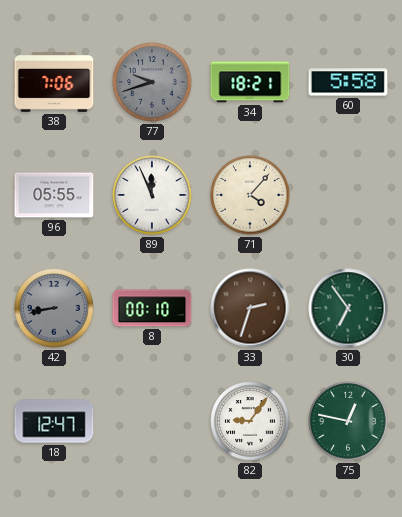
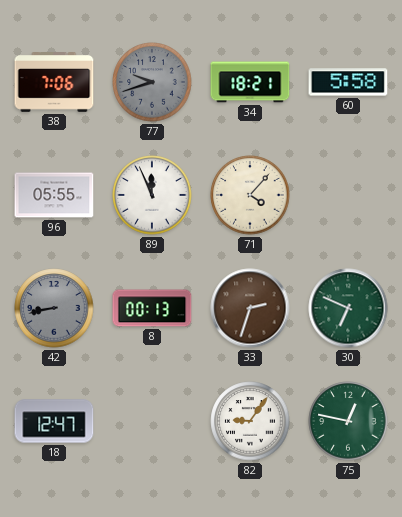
8: 00:10 -> 00:13 (152, 308)
30: 6:54 -> 6:49 (348, 308)
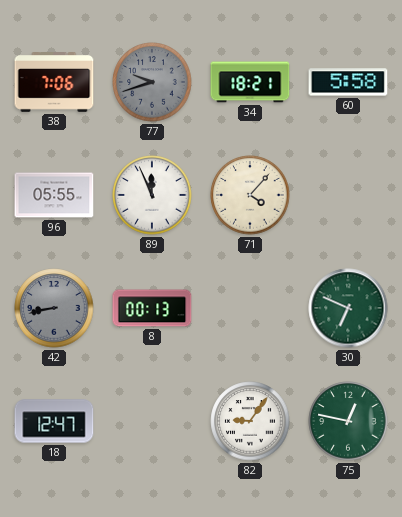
33: 2:33 -> none (250, 308)
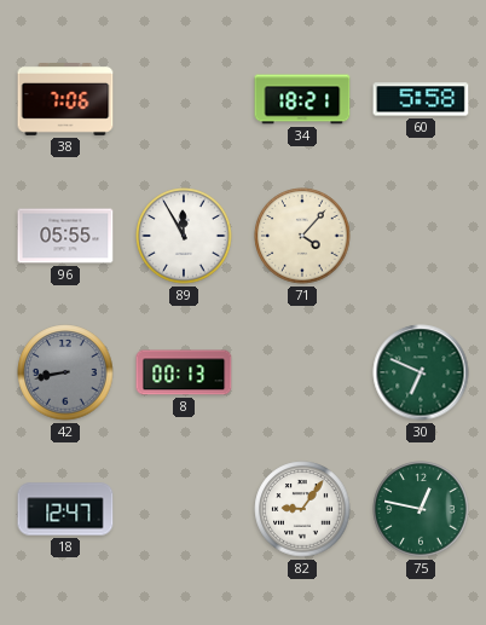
77: 9:42 -> none (152, 82)
89: 11:56 -> 11:55 (184, 236)
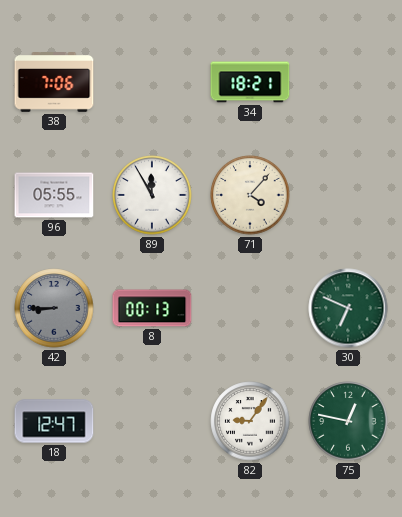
60: 5:58 -> none (421, 99)
42: 8:43 -> 8:45 (54, 308)
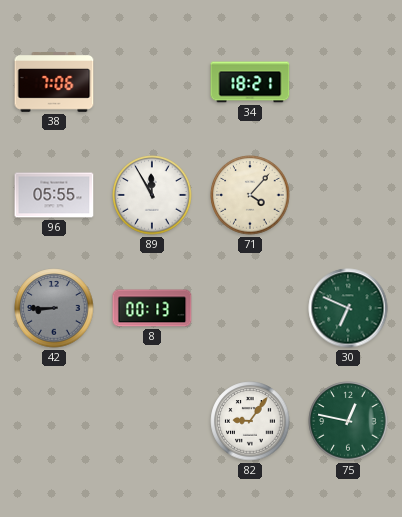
18: 12:47 -> none (54, 421)
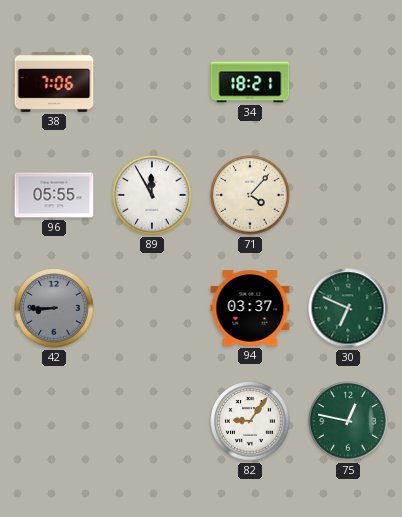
8: 00:13 -> none (152, 308)
94: none -> 03:37 (250, 308)
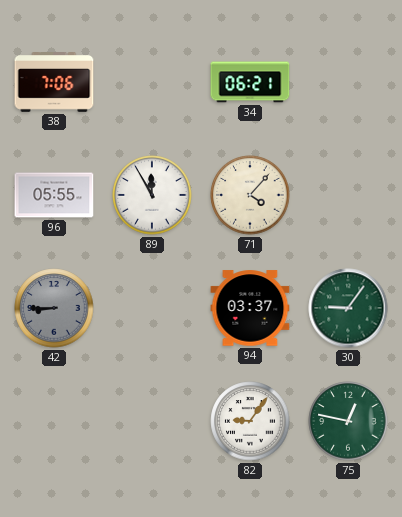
34: 18:21 -> 06:21 (250, 82)
30: 6:49 -> 9:06 (348, 308)
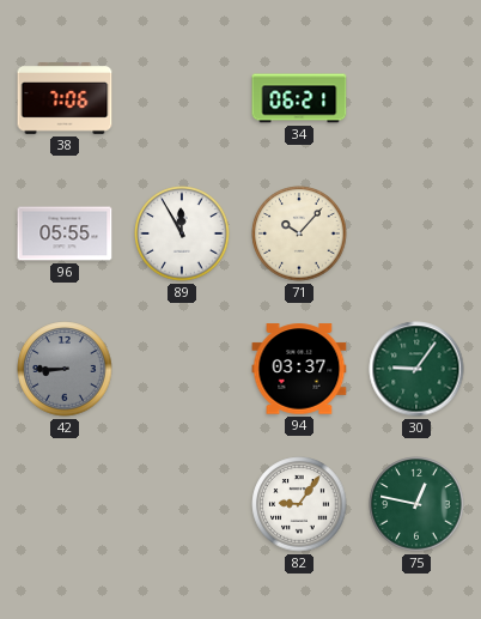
71: 4:07 -> 10:07 (299, 233)
